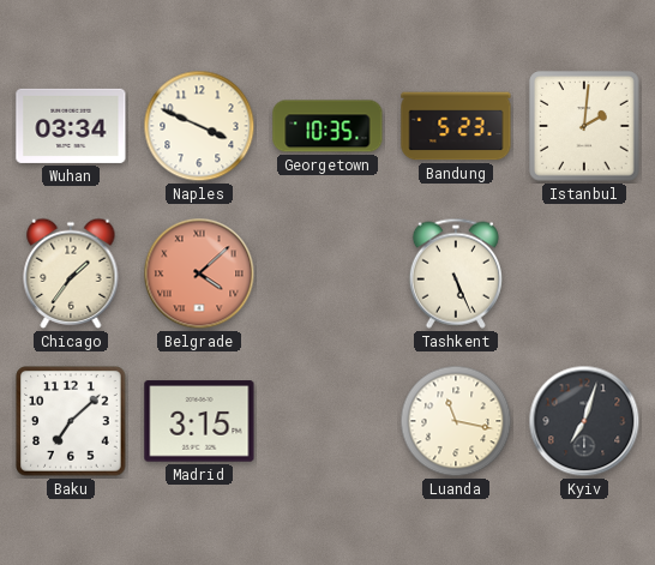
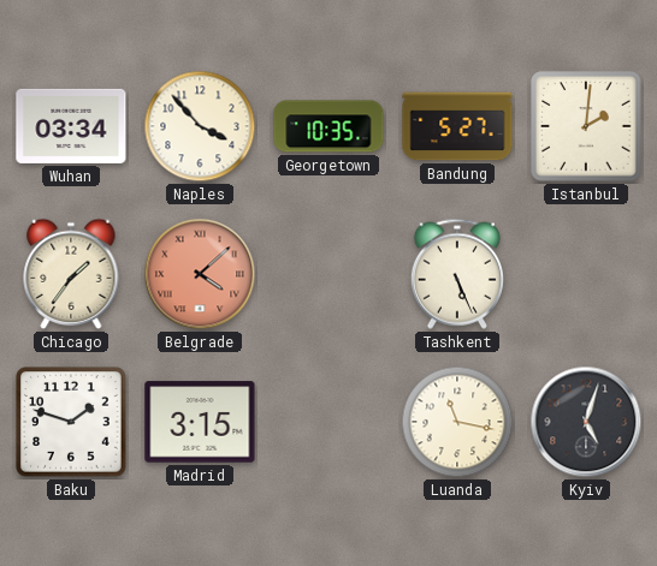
Naples: 3:49 -> 3:53 (200, 126)
Bandung: 5:23 -> 5:27 (457, 126)
Baku: 7:08 -> 1:48 (71, 422)
Kyiv: 7:03 -> 5:03 (586, 422)
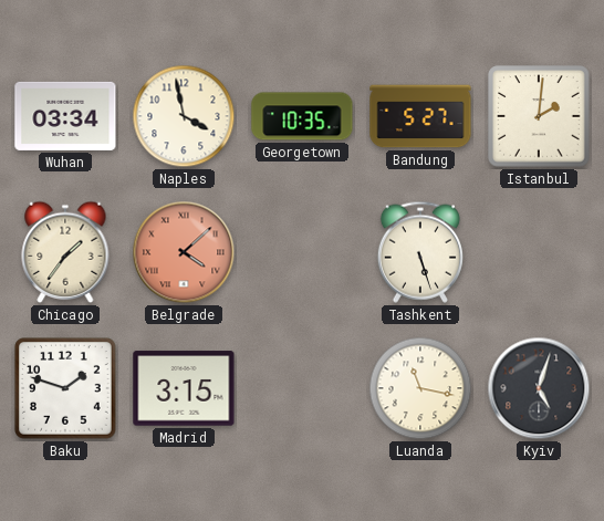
Naples: 3:53 -> 3:58 (184, 116)
Tashkent: 5:26 -> 5:27 (420, 252)
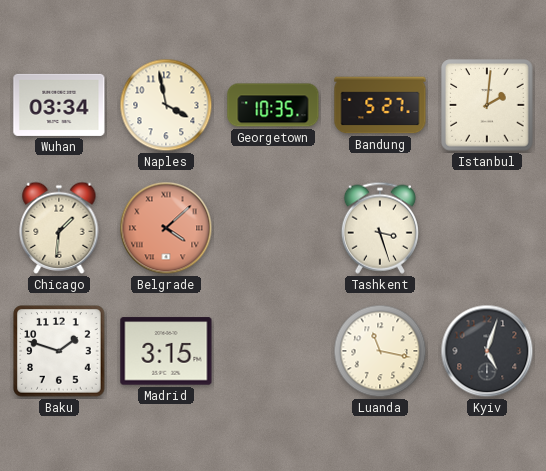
Chicago: 1:36 -> 1:31 (59, 228)
Tashkent: 5:27 -> 3:27 (380, 228)
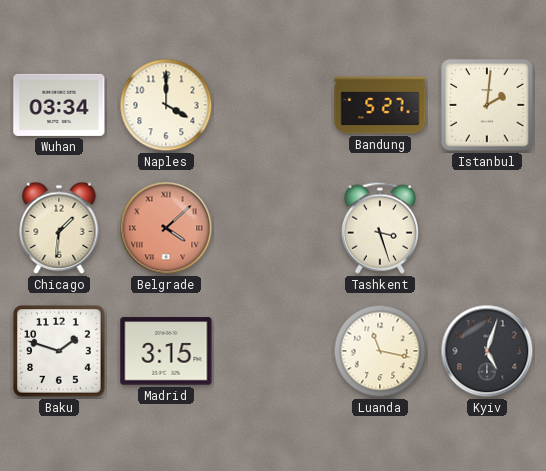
Naples: 3:58 -> 4:00 (166, 105)
Georgetown: 10:35 -> none (273, 105)
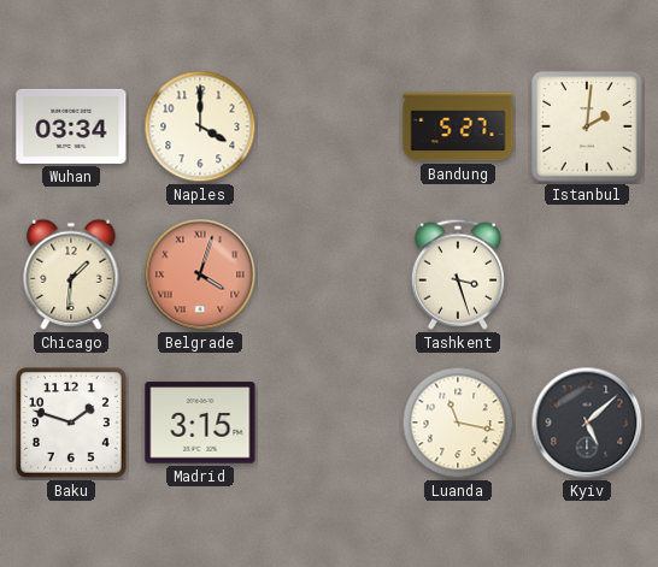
Belgrade: 4:08 -> 4:03 (200, 274)
Kyiv: 5:03 -> 5:08 (587, 423)
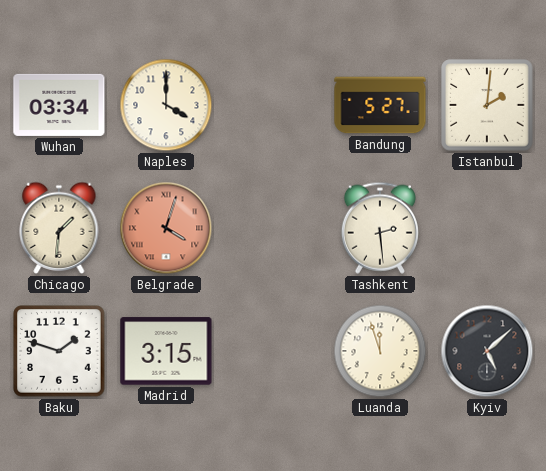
Tashkent: 3:27 -> 2:29 (380, 228)
Luanda: 11:17 -> 11:57 (380, 351)
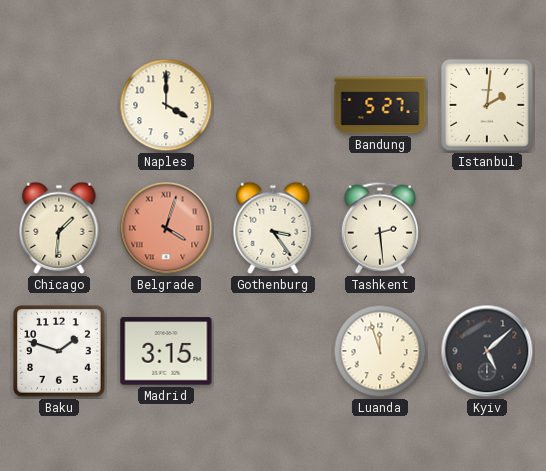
Wuhan: 03:34 -> none (59, 105)
Gothenburg: none -> 3:24 (273, 228)
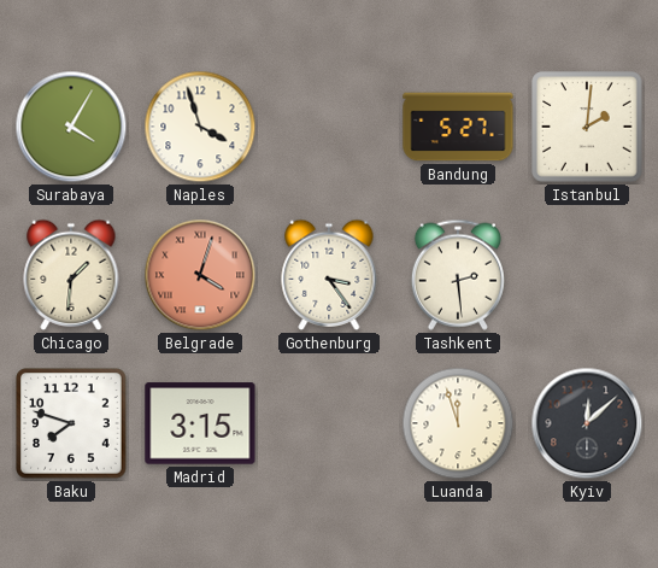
Surabaya: none -> 4:05 (71, 127)
Naples: 4:00 -> 3:57 (200, 127)
Baku: 1:48 -> 7:48 (71, 423)
Kyiv: 5:08 -> 12:08 (587, 423)
